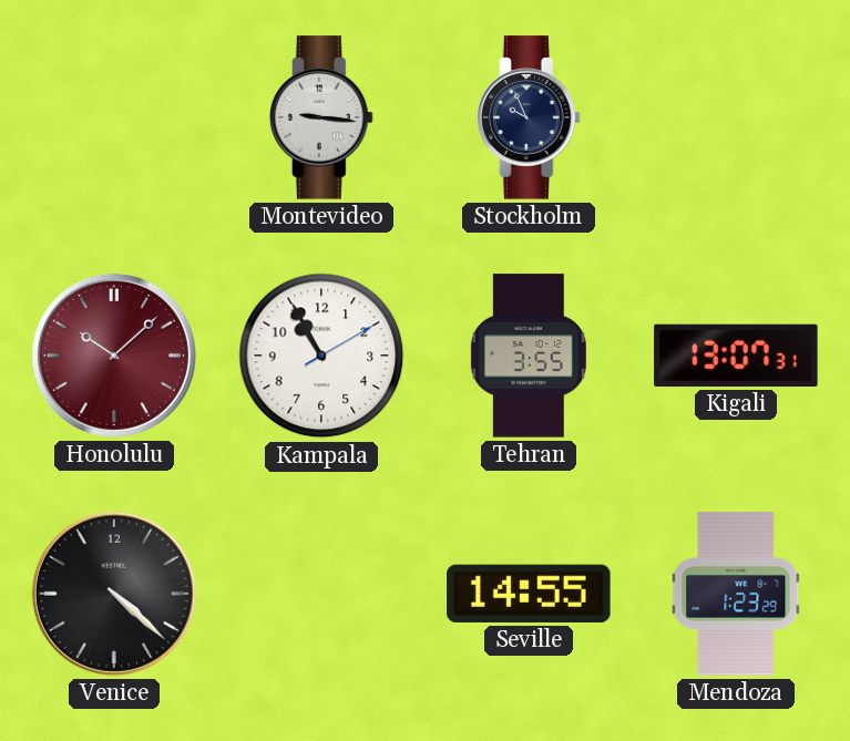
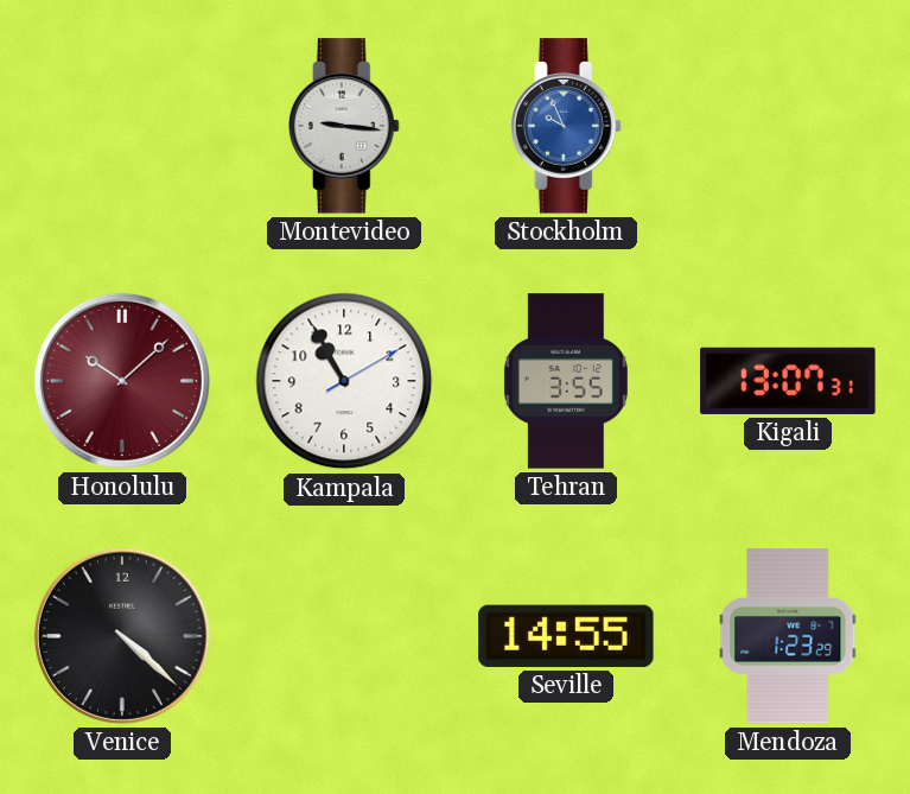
Stockholm dial: navy -> blue (567, 126)
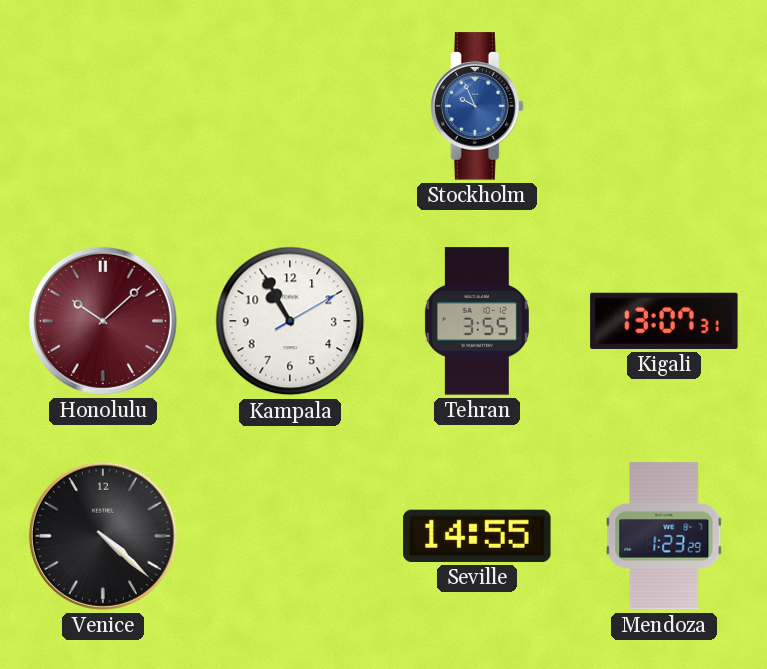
Montevideo: 9:16 -> none (345, 126)
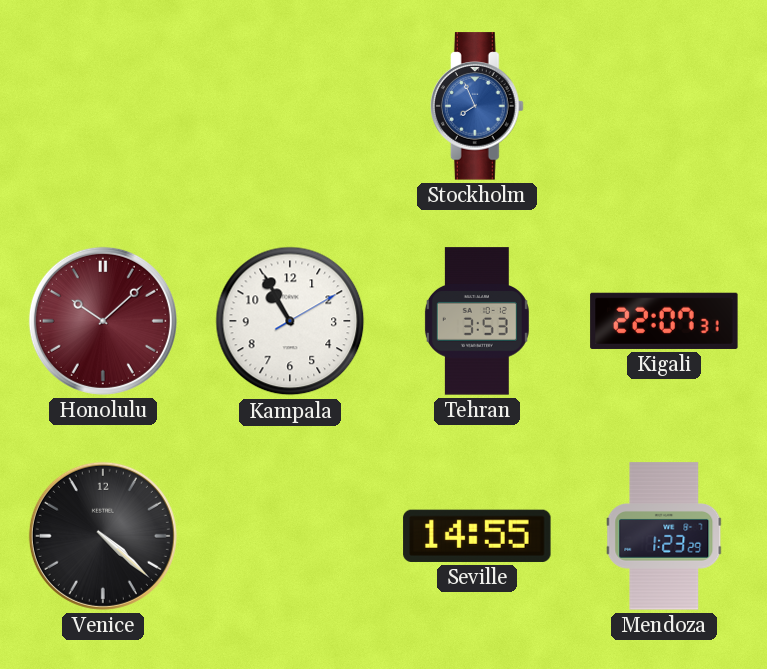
Stockholm: 9:56 -> 7:56 (478, 106)
Tehran: 3:55 -> 3:53 (477, 321)
Kigali: 13:07 -> 22:07 (664, 321)
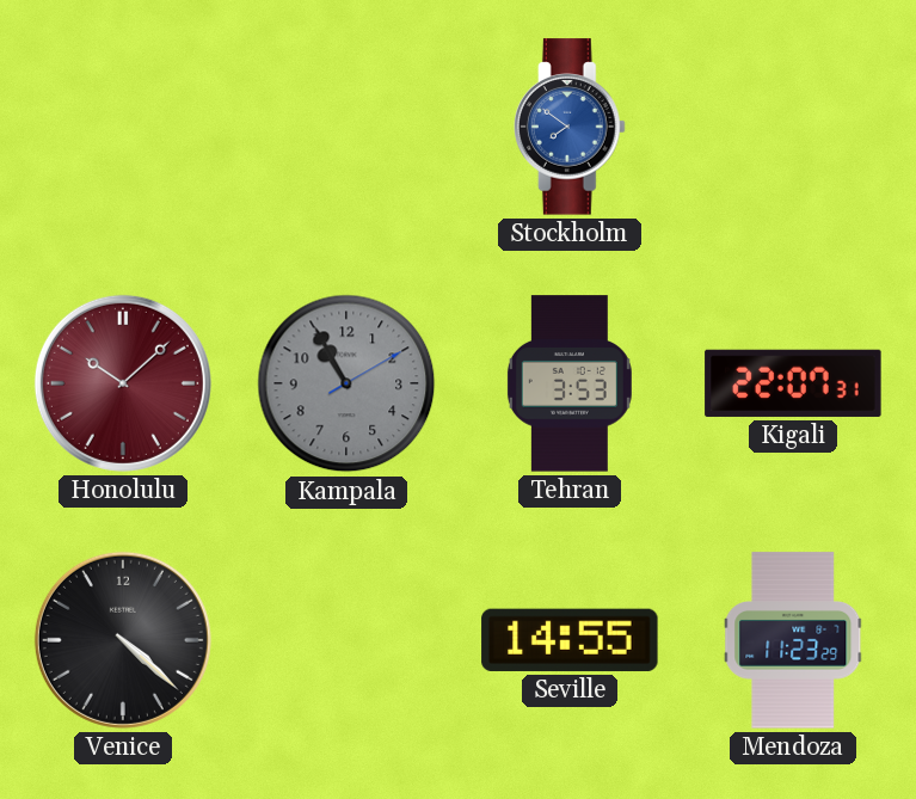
Stockholm: 7:56 -> 7:51 (571, 127)
Kampala dial: white -> grey (346, 383)
Mendoza: 1:23 -> 11:23 (793, 640)
